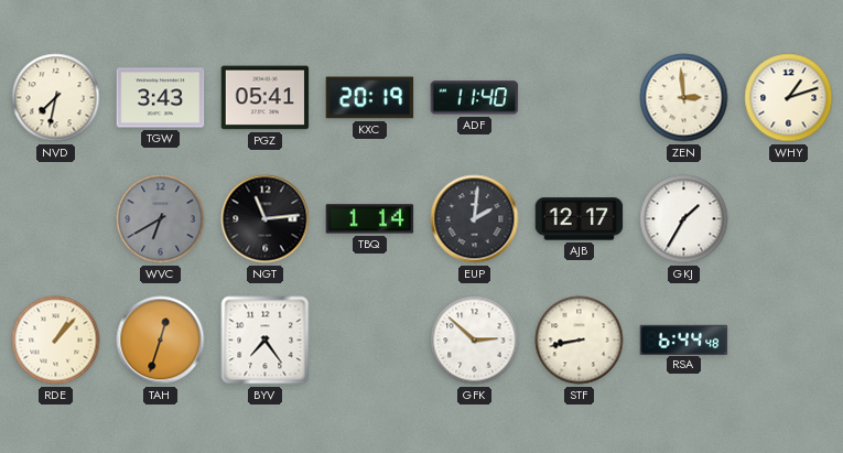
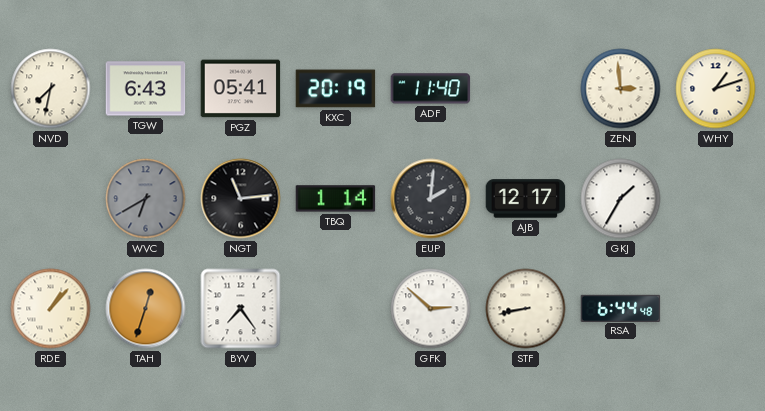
TGW: 3:43 -> 6:43 (146, 89)
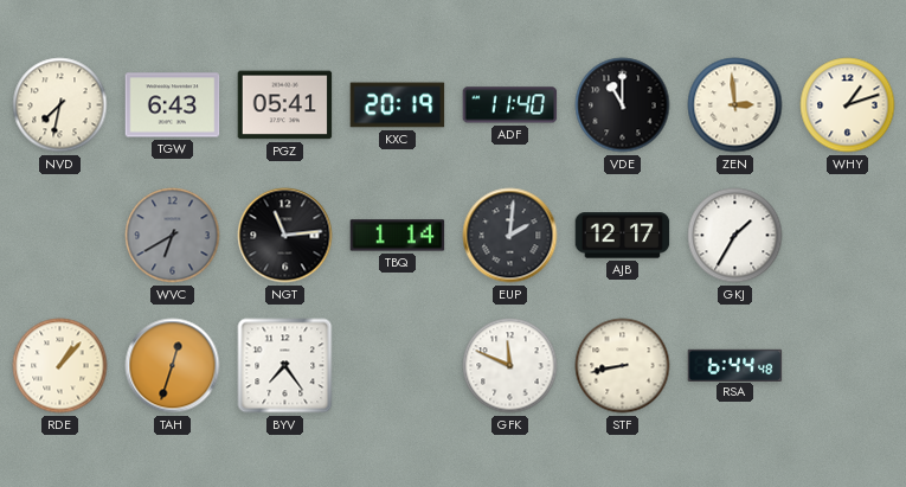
VDE: none -> 11:00 (623, 105)
GFK: 2:52 -> 11:49 (510, 366)
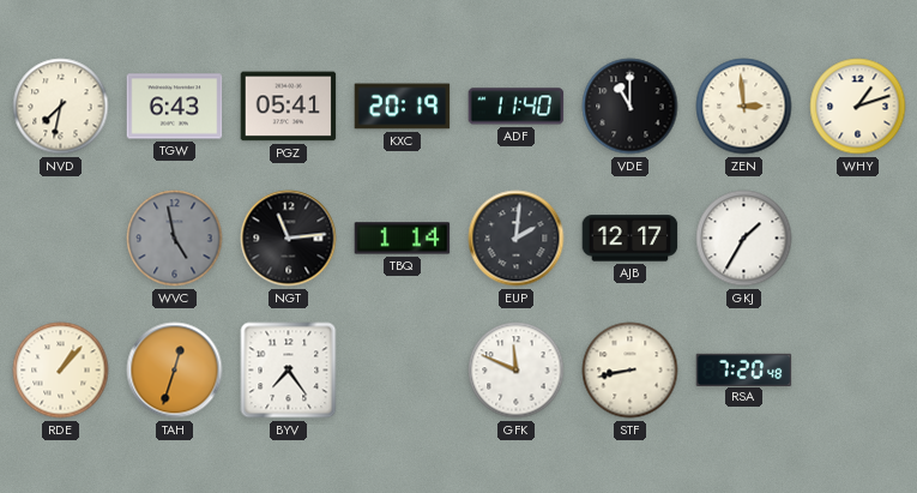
WVC: 6:40 -> 4:58 (175, 239)
RSA: 6:44 -> 7:20 (744, 369)
